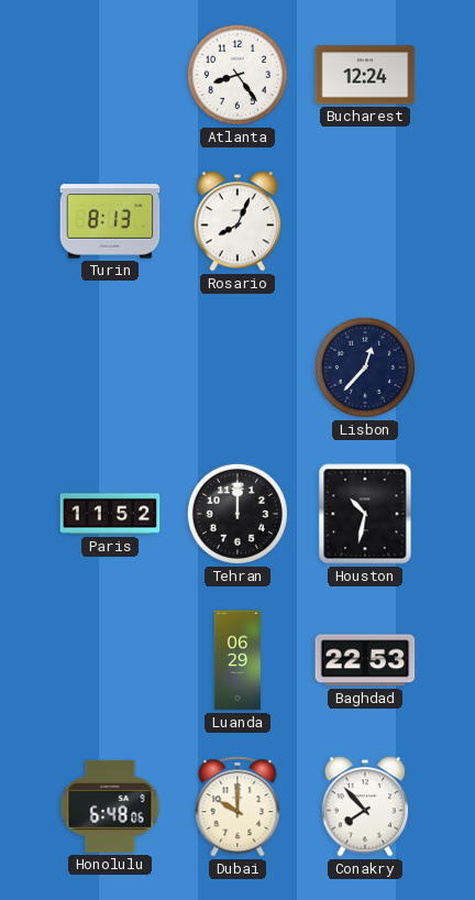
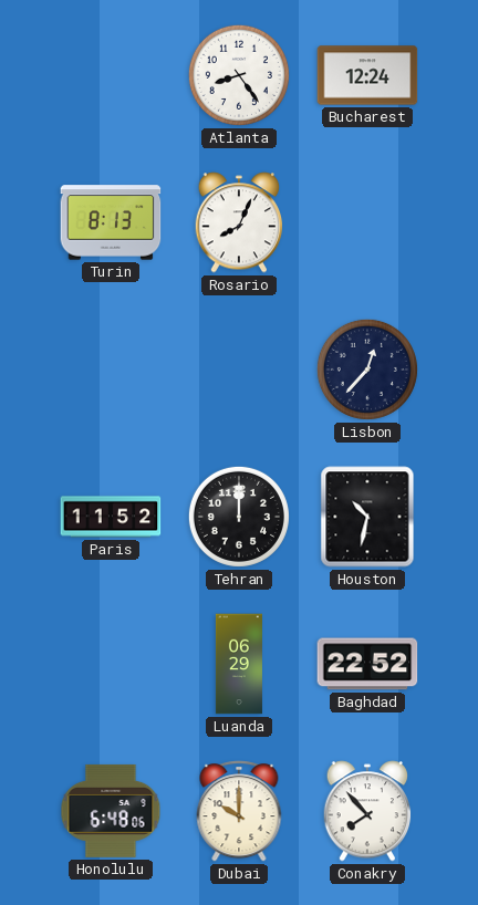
Baghdad: 22:53 -> 22:52 (367, 664)
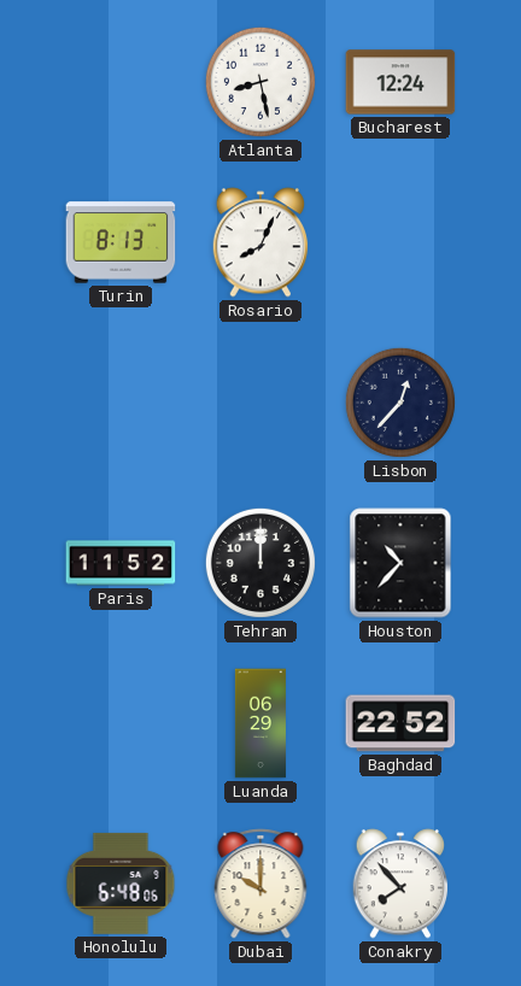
Atlanta: 8:24 -> 8:28 (260, 82)
Houston: 10:32 -> 10:37 (400, 563)
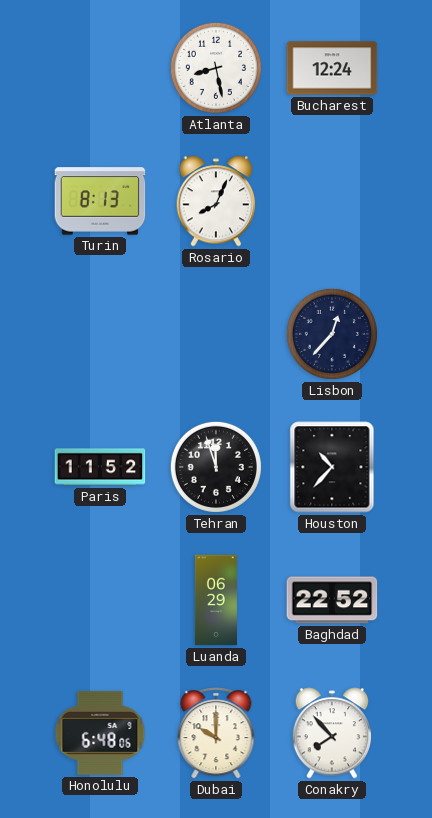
Tehran: 12:00 -> 11:57 (216, 467)
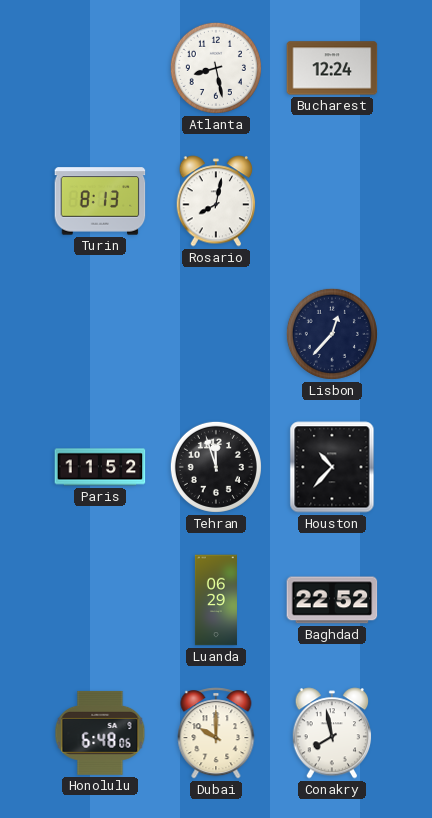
Rosario: 8:04 -> 8:02 (216, 201)
Conakry: 7:53 -> 7:58 (332, 733)
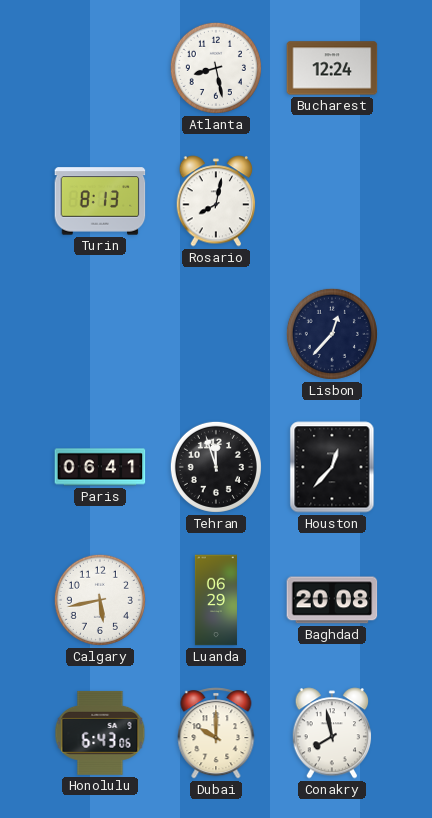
Paris: 11:52 -> 06:41 (100, 467)
Houston: 10:37 -> 12:37 (332, 467)
Calgary: none -> 5:43 (100, 600)
Baghdad: 22:52 -> 20:08 (332, 600)
Honolulu: 6:48 -> 6:43 (100, 733)
